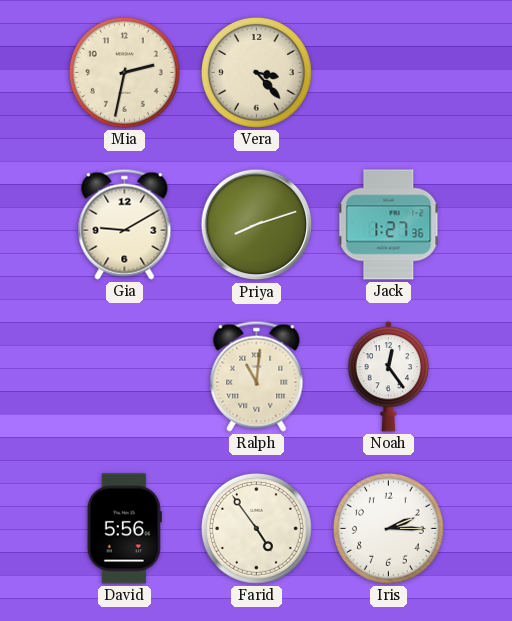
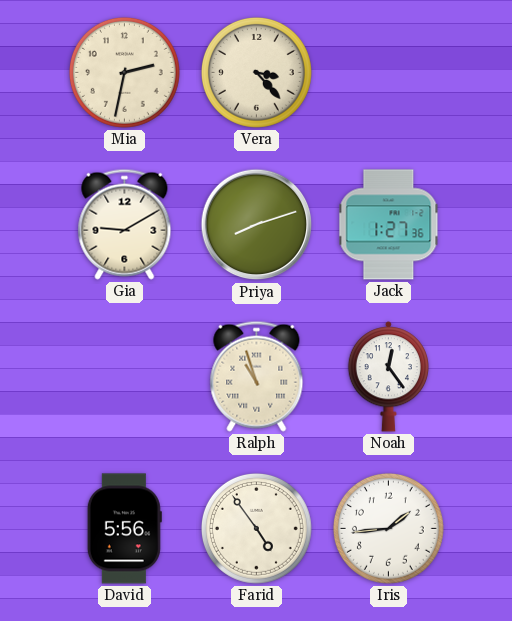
Ralph: 11:01 -> 10:57 (257, 376)
Iris: 2:15 -> 1:44 (388, 528)
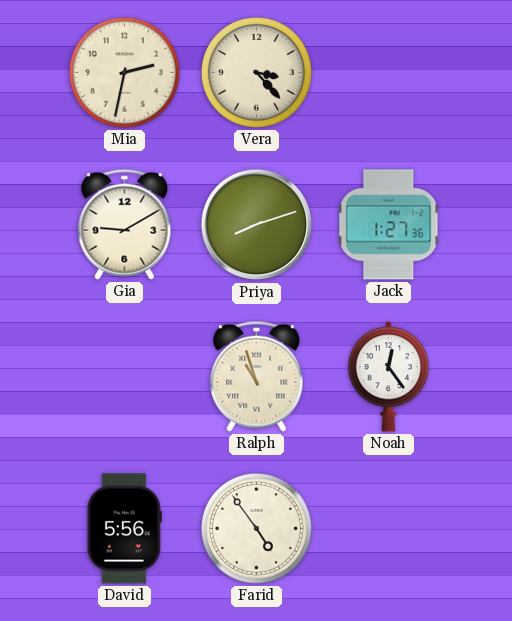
Iris: 1:44 -> none (388, 528)
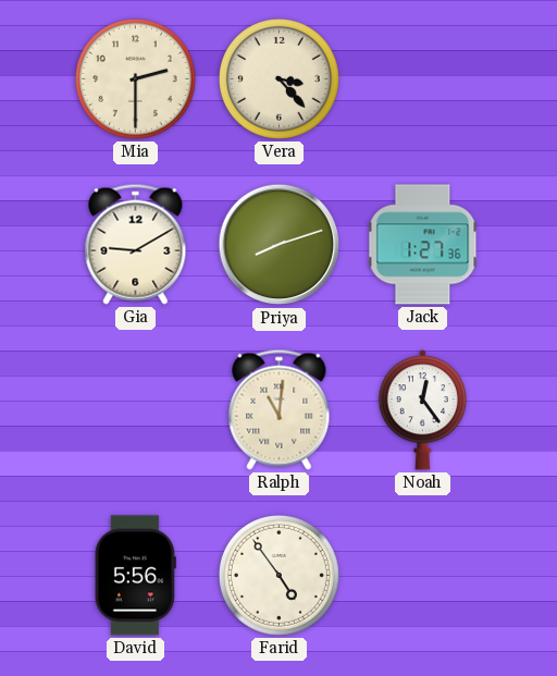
Mia: 2:32 -> 2:30 (135, 78)
Ralph: 10:57 -> 11:01 (280, 409)
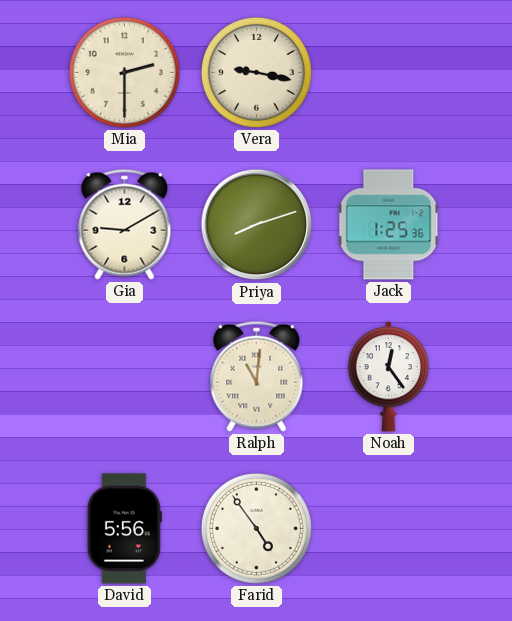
Vera: 3:23 -> 9:17 (256, 72)
Jack: 1:27 -> 1:25 (389, 225)
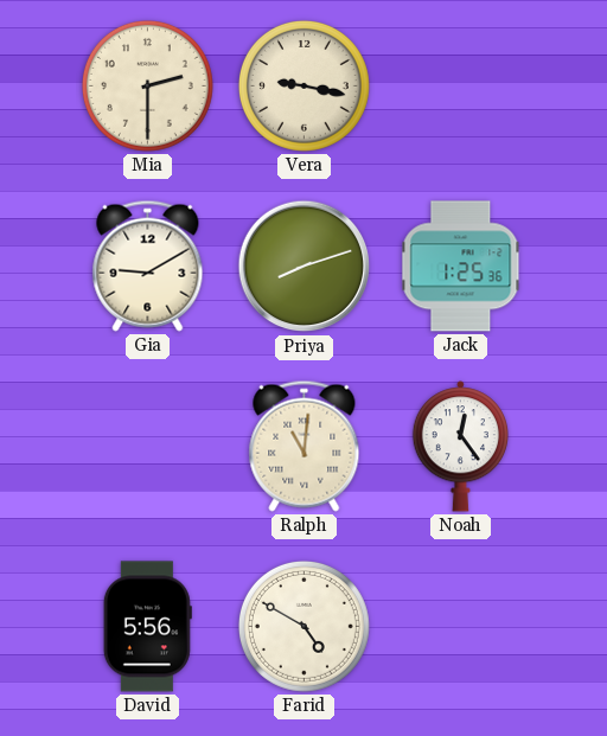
Farid: 4:54 -> 4:50 (303, 626)
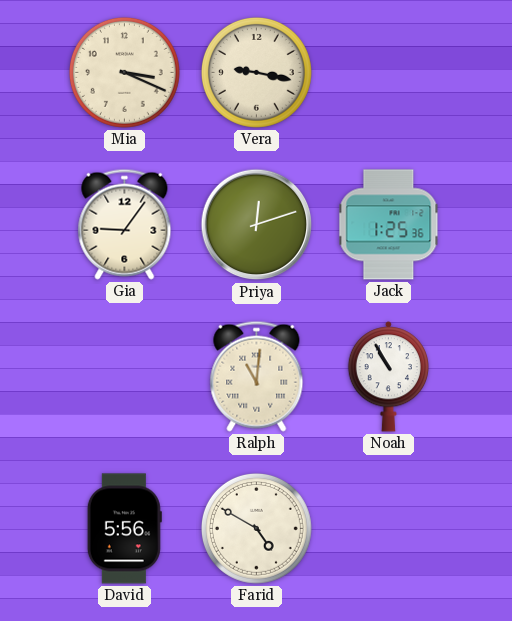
Mia: 2:30 -> 3:19 (124, 72)
Gia: 9:10 -> 9:06 (125, 224)
Priya: 8:12 -> 12:12 (257, 225)
Noah: 12:24 -> 10:55 (388, 377)
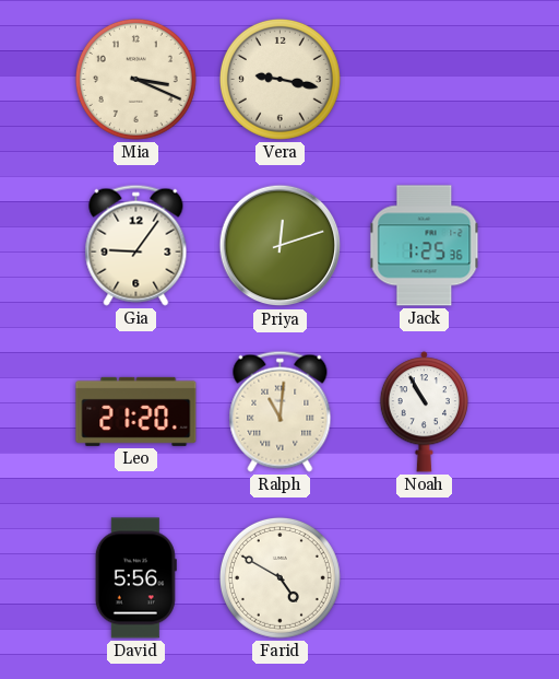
Leo: none -> 21:20 (136, 411)
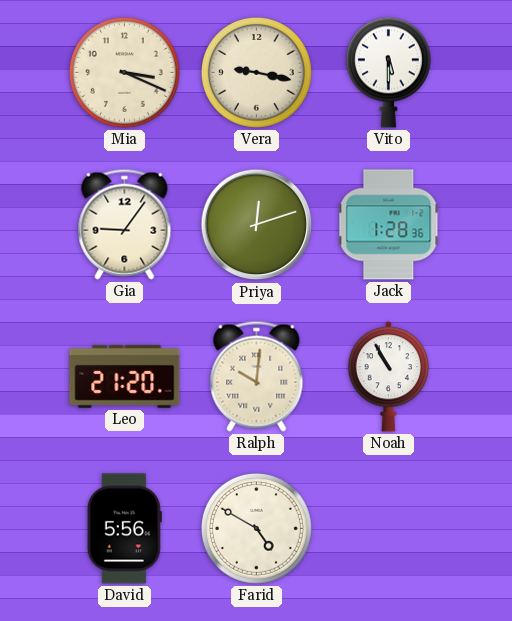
Vito: none -> 5:30 (388, 72)
Jack: 1:25 -> 1:28 (389, 225)
Ralph: 11:01 -> 10:01 (257, 376)
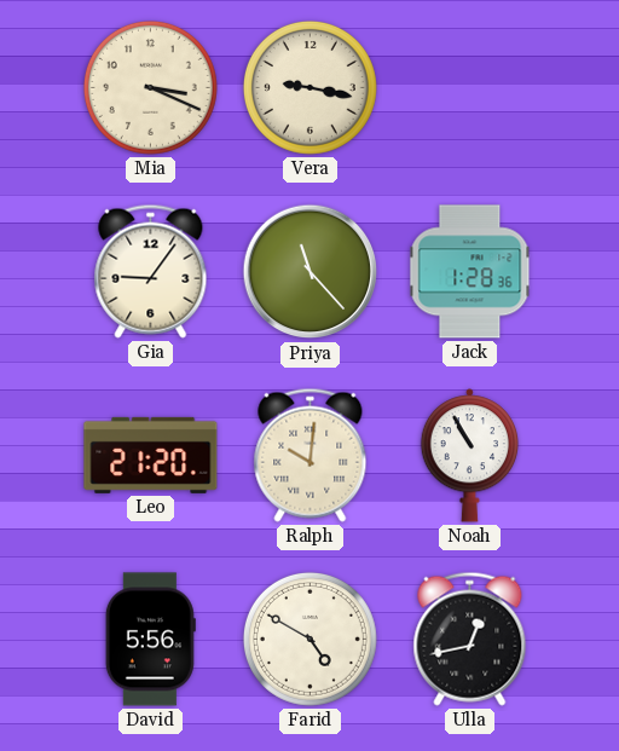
Vito: 5:30 -> none (388, 72)
Priya: 12:12 -> 11:23 (311, 272)
Ulla: none -> 12:43 (470, 639)
